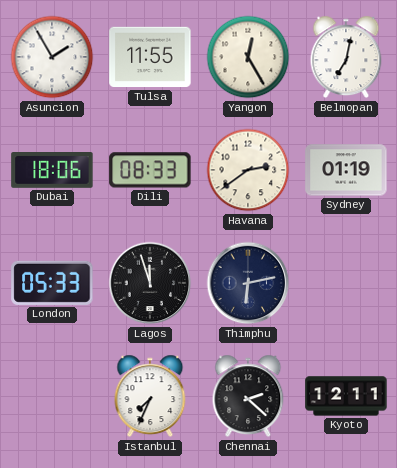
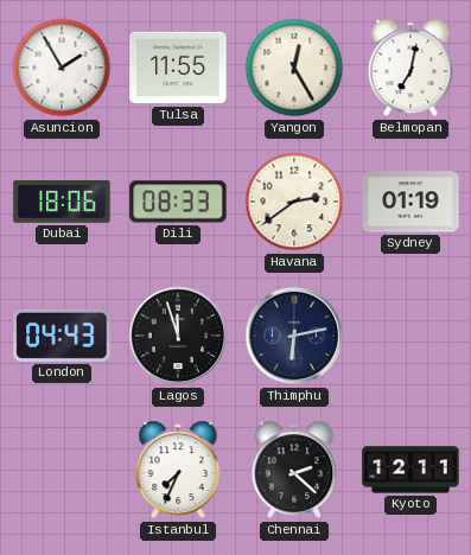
London: 05:33 -> 04:43 (62, 336)
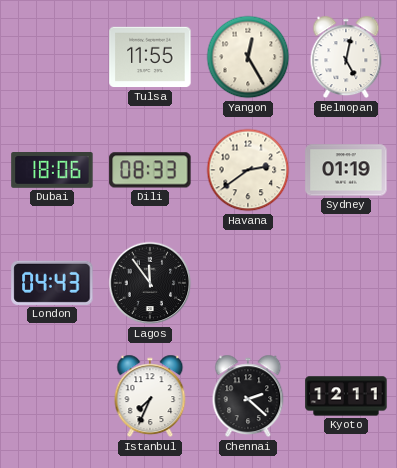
Asuncion: 1:55 -> none (62, 68)
Belmopan: 7:02 -> 5:02 (346, 57)
Lagos: 11:57 -> 11:54 (150, 283)
Thimphu: 6:13 -> none (294, 336)
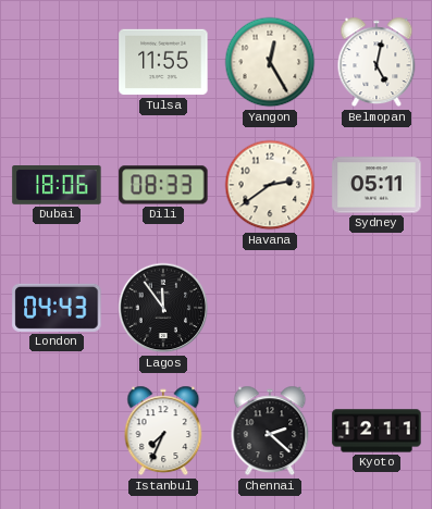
Sydney: 01:19 -> 05:11 (377, 185)
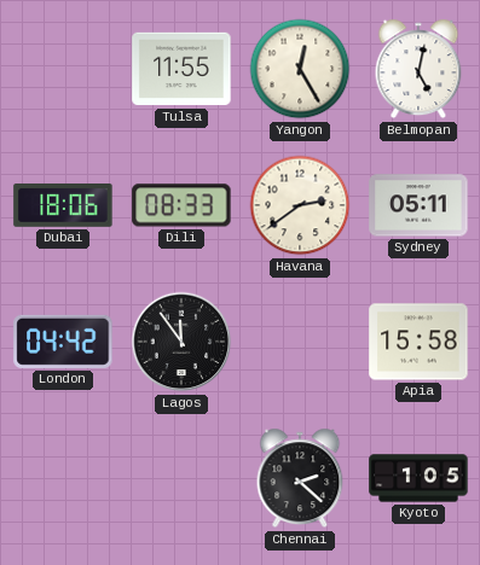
London: 04:43 -> 04:42 (63, 342)
Apia: none -> 15:58 (418, 342)
Istanbul: 7:34 -> none (163, 431)
Kyoto: 12:11 -> 1:05 (418, 478)
